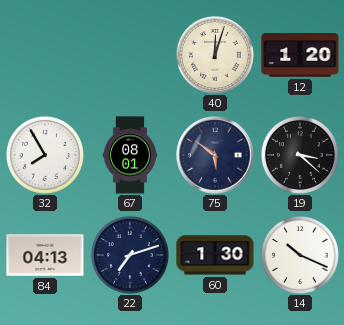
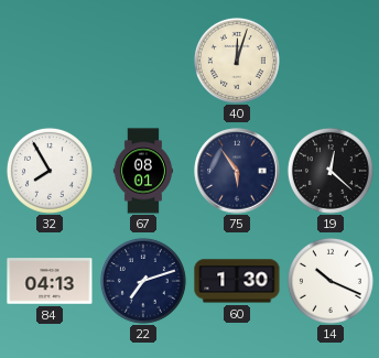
12: 1:20 -> none (300, 55)
75: 5:51 -> 5:54 (237, 171)
19: 3:22 -> 12:22 (331, 171)
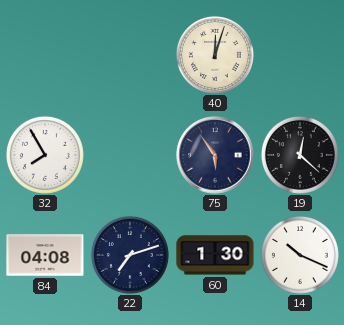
67: 08:01 -> none (142, 171)
84: 04:13 -> 04:08 (45, 255)
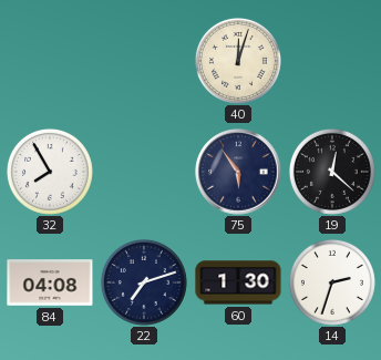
14: 10:19 -> 2:33 (332, 282)
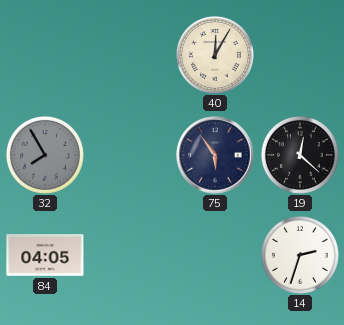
40: 12:03 -> 12:05 (215, 55)
32 dial: white -> grey (45, 155)
84: 04:08 -> 04:05 (45, 255)
22: 7:12 -> none (144, 282)
60: 1:30 -> none (238, 282)
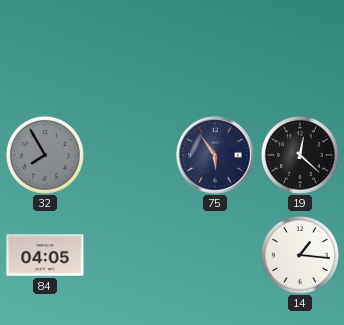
40: 12:05 -> none (215, 55)
14: 2:33 -> 1:16 (300, 255)
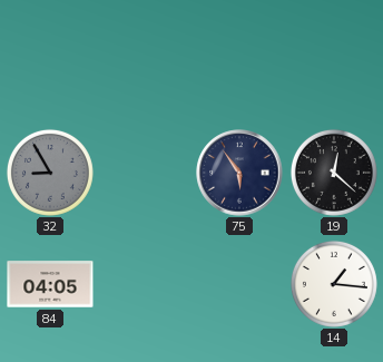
32: 7:55 -> 8:55 (50, 173)
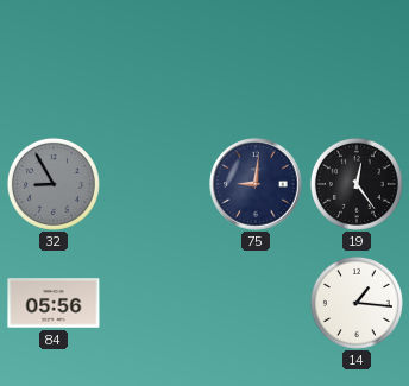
75: 5:54 -> 9:01 (256, 184)
19: 12:22 -> 12:24 (357, 184)
84: 04:05 -> 05:56 (54, 303)
